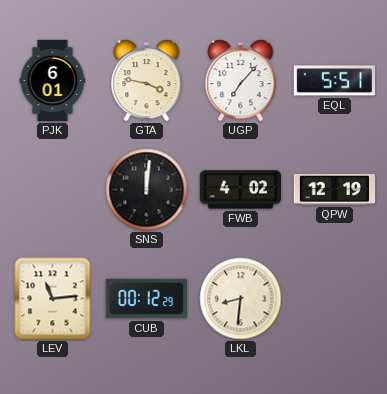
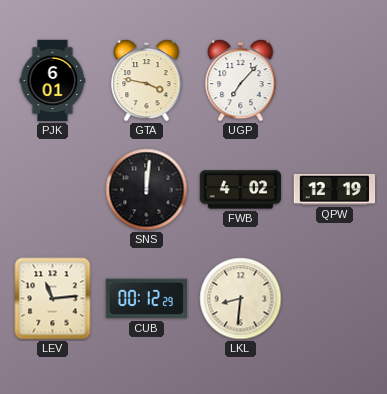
EQL: 5:51 -> none (335, 81)
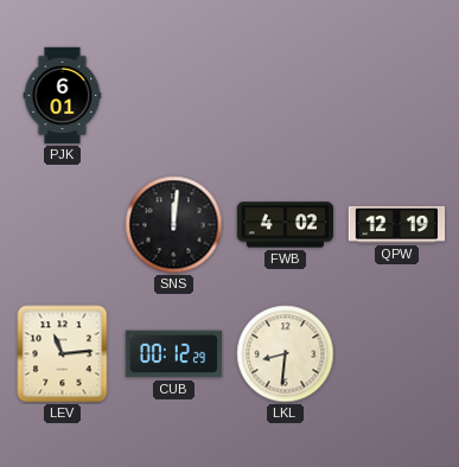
GTA: 3:47 -> none (147, 81)
UGP: 7:07 -> none (241, 81)
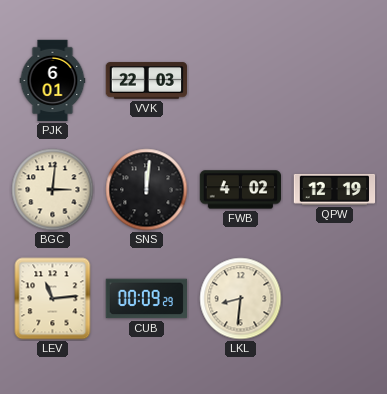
VVK: none -> 22:03 (146, 81)
BGC: none -> 3:01 (53, 190)
CUB: 00:12 -> 00:09 (146, 299)
